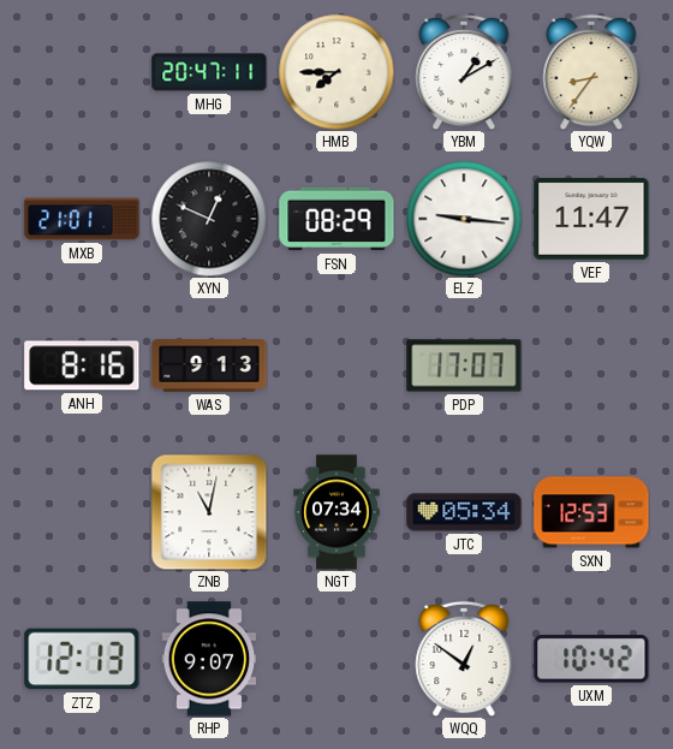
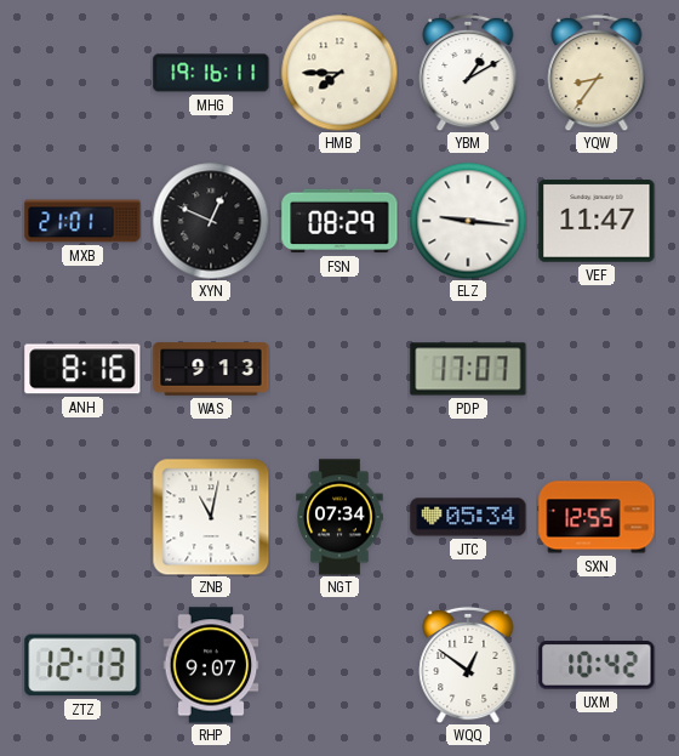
MHG: 20:47 -> 19:16 (211, 73)
SXN: 12:53 -> 12:55 (597, 517)
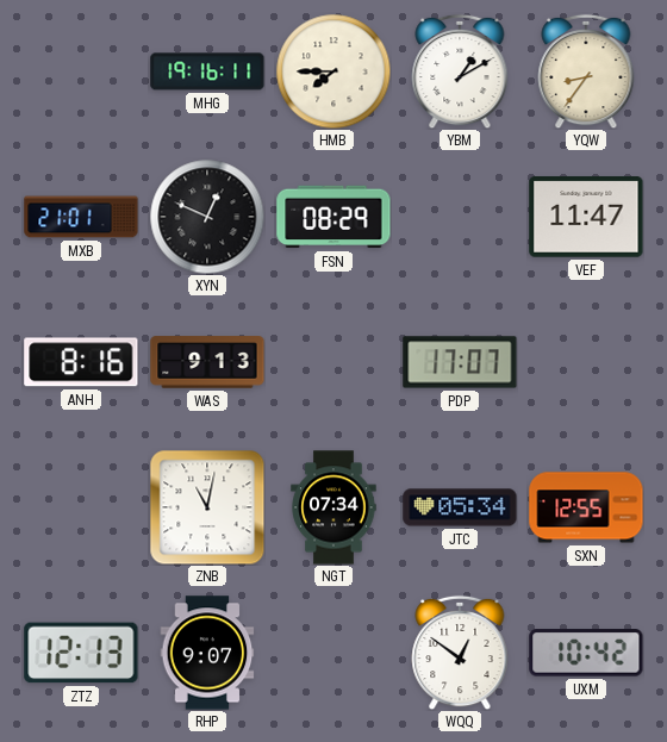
ELZ: 9:16 -> none (468, 221)
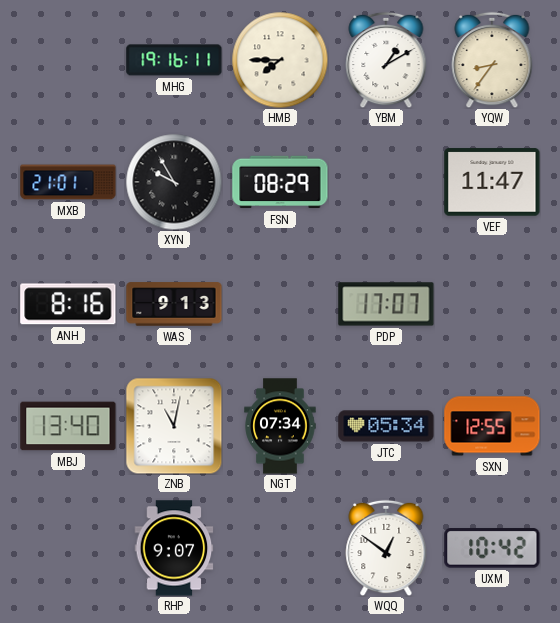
XYN: 12:49 -> 9:55 (174, 182)
MBJ: none -> 13:40 (68, 426)
ZTZ: 12:13 -> none (81, 653)
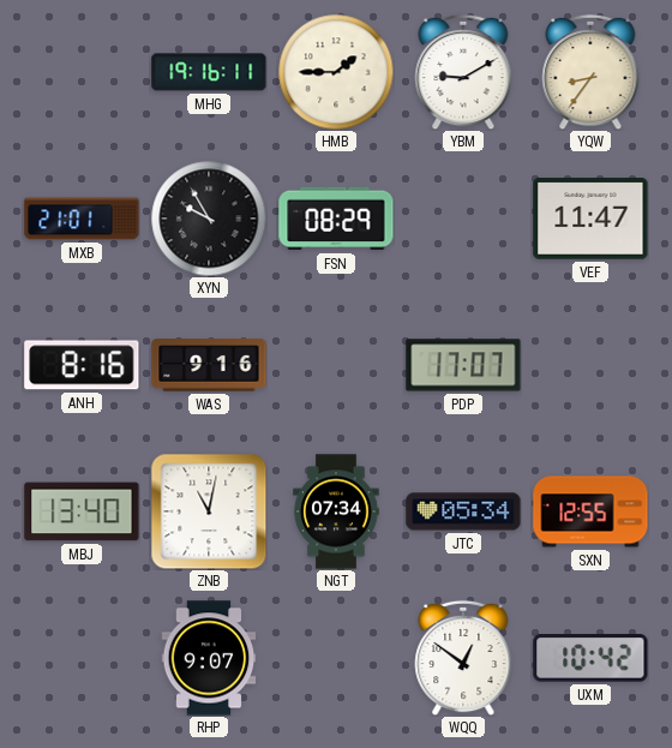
HMB: 7:45 -> 1:45 (336, 72)
YBM: 1:10 -> 9:10 (463, 72)
WAS: 9:13 -> 9:16 (209, 365)
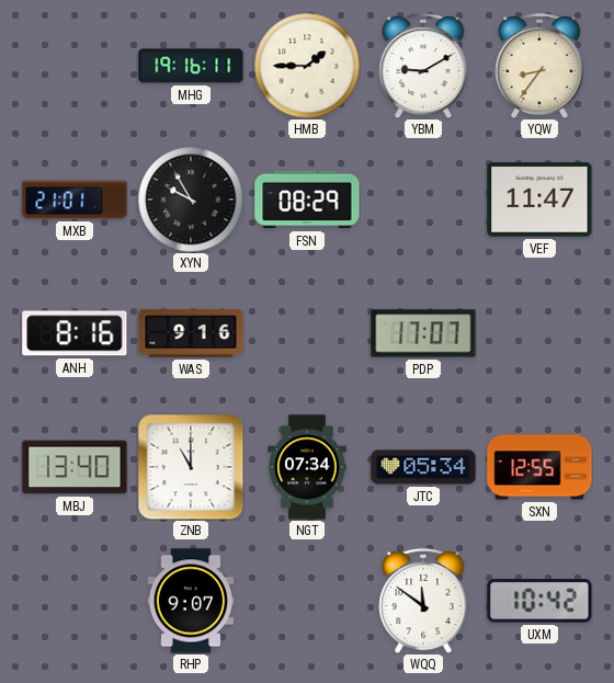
ZNB: 11:02 -> 11:00 (191, 467)
WQQ: 12:51 -> 11:51 (423, 601)
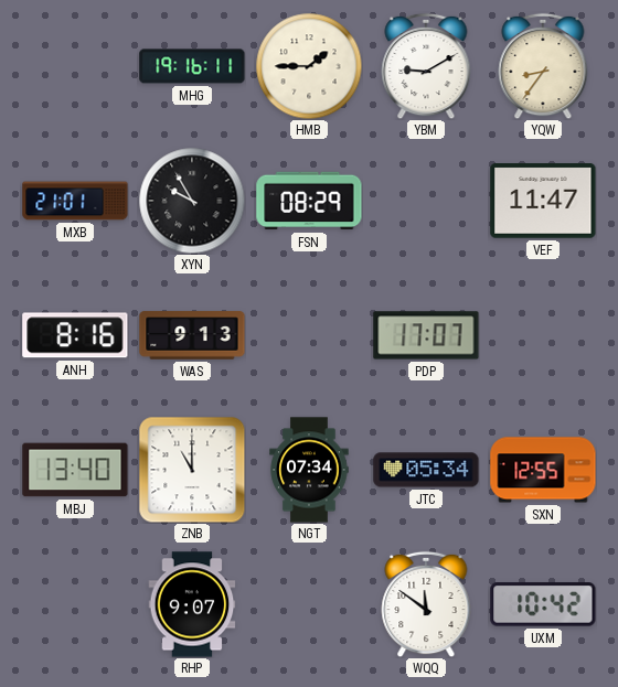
WAS: 9:16 -> 9:13 (192, 335)
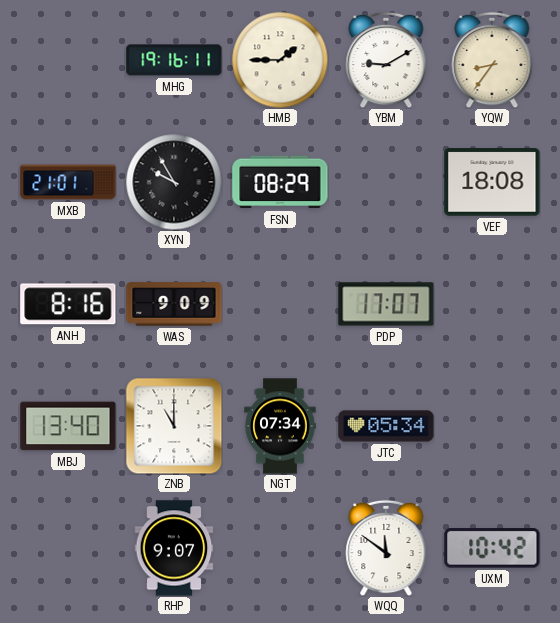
VEF: 11:47 -> 18:08 (492, 182)
WAS: 9:13 -> 9:09 (174, 304)
SXN: 12:55 -> none (543, 470)
